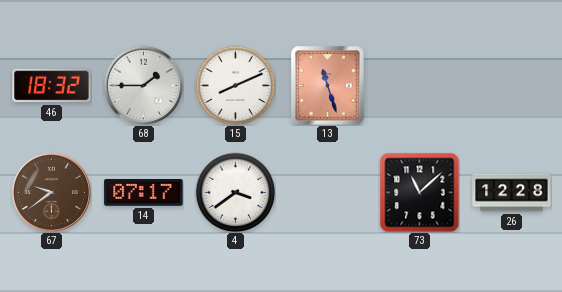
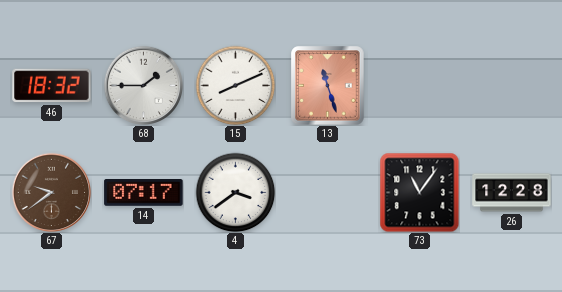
73: 11:08 -> 11:06 (419, 192)
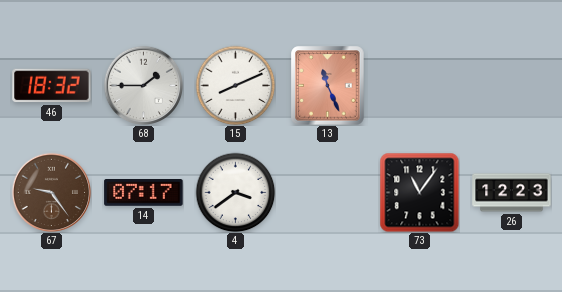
13: 11:27 -> 11:26 (328, 86)
67: 9:39 -> 9:24 (51, 192)
26: 12:28 -> 12:23 (512, 193)
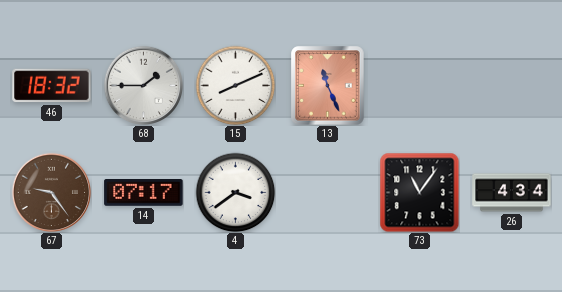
26: 12:23 -> 4:34 (512, 193)
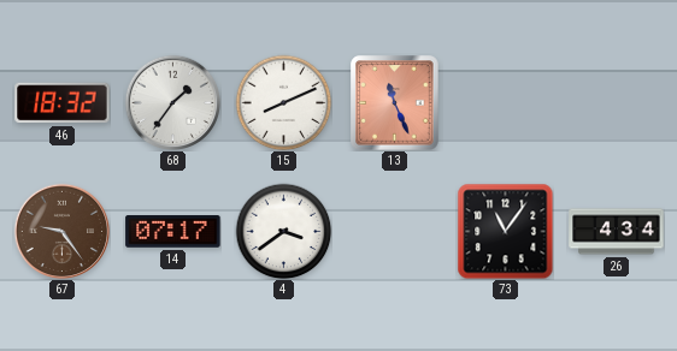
68: 1:45 -> 1:36 (172, 102)
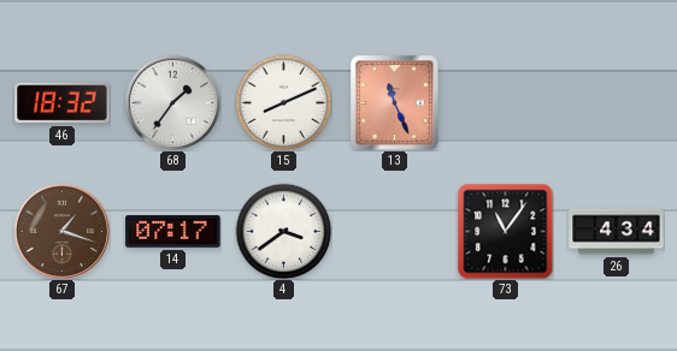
67: 9:24 -> 1:18 (61, 231)
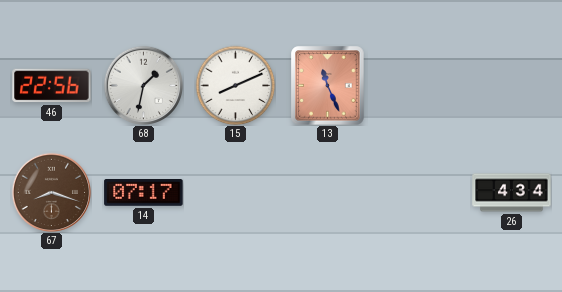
46: 18:32 -> 22:56 (52, 86)
68: 1:36 -> 1:32 (143, 85)
67: 1:18 -> 8:18 (51, 192)
4: 3:39 -> none (283, 231)
73: 11:06 -> none (505, 231)
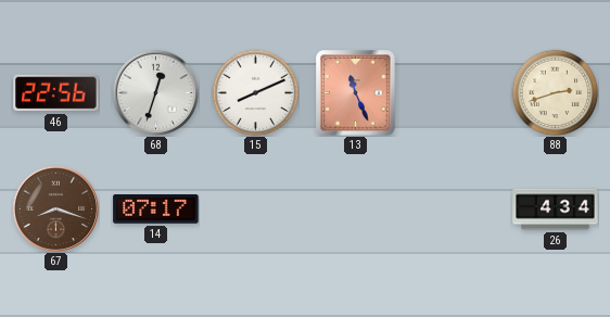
68: 1:32 -> 12:33 (155, 92)
88: none -> 2:42 (555, 92)
